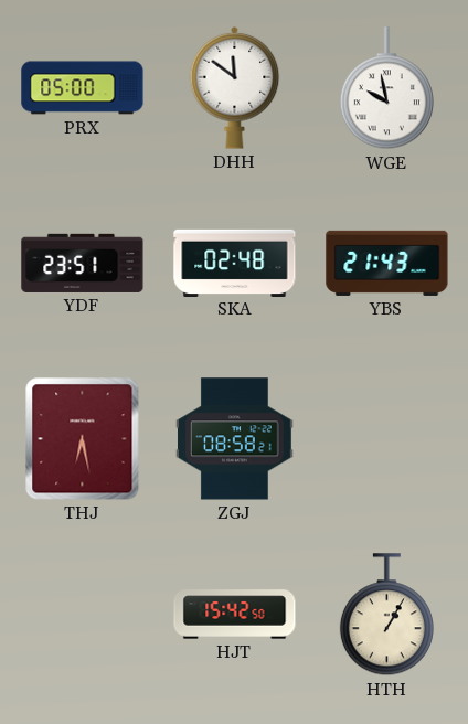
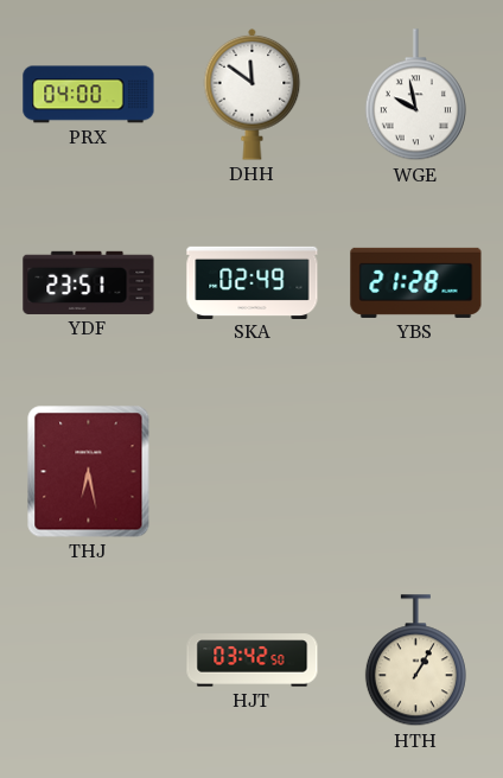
PRX: 05:00 -> 04:00 (89, 95)
SKA: 02:48 -> 02:49 (253, 282)
YBS: 21:43 -> 21:28 (416, 282)
ZGJ: 08:58 -> none (235, 439)
HJT: 15:42 -> 03:42 (253, 661)
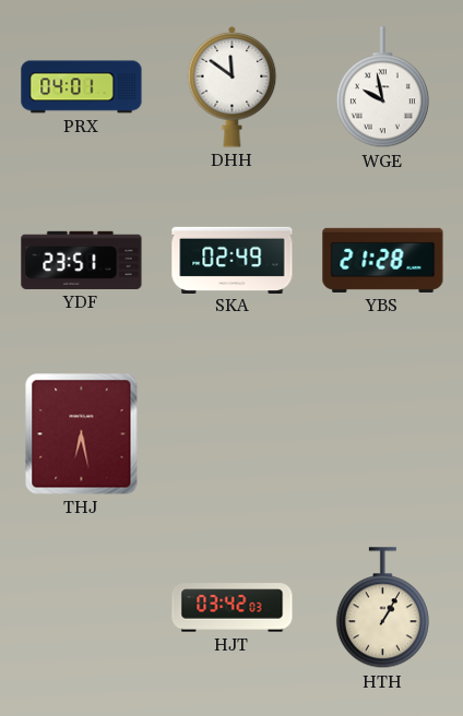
PRX: 04:00 -> 04:01 (82, 87)
HJT: 03:42:50 -> 03:42:03 (233, 608)
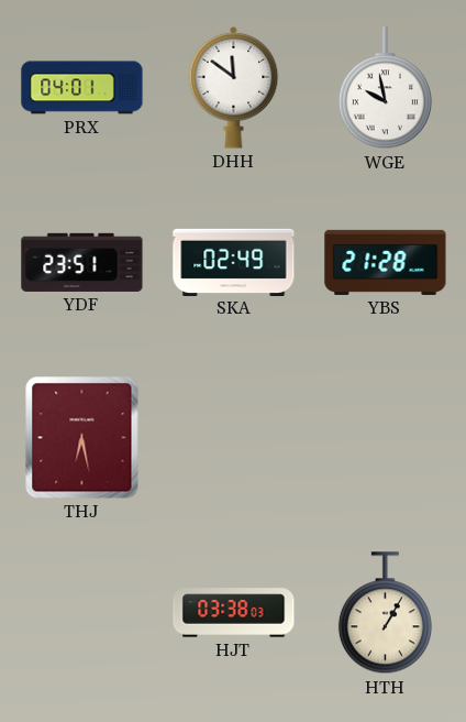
HJT: 03:42 -> 03:38 (234, 613)
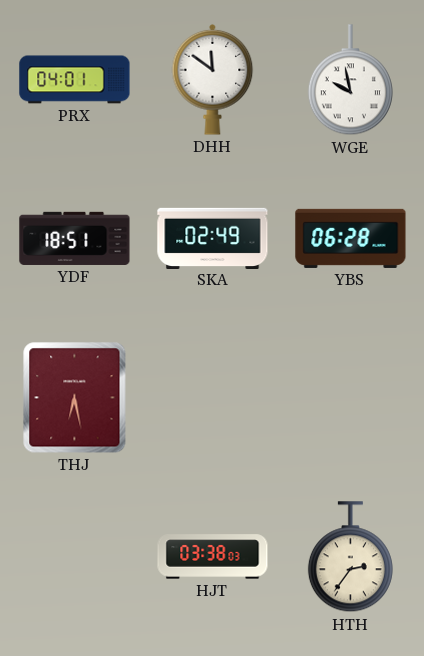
YDF: 23:51 -> 18:51 (75, 238)
YBS: 21:28 -> 06:28 (351, 238)
HTH: 1:05 -> 2:36 (350, 557)
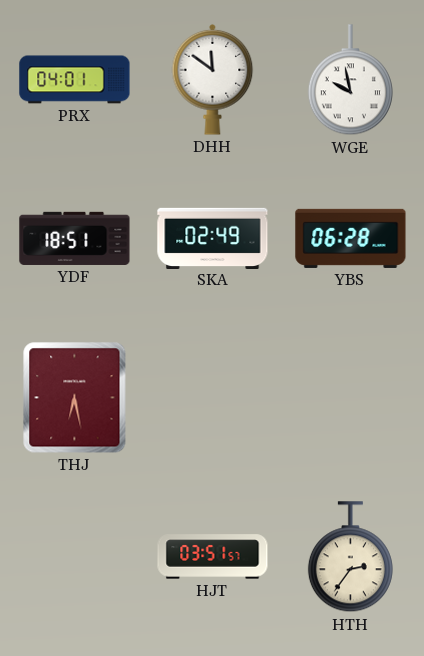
HJT: 03:38 -> 03:51 (213, 557)
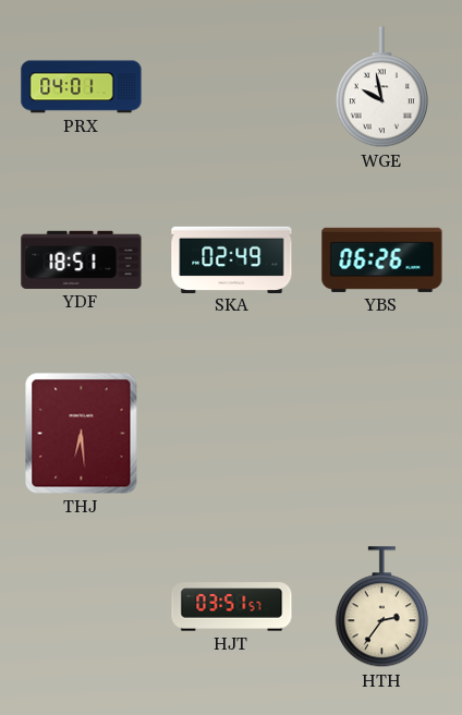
DHH: 11:51 -> none (213, 79)
YBS: 06:28 -> 06:26 (382, 259)
THJ: 6:28 -> 6:29 (82, 434)
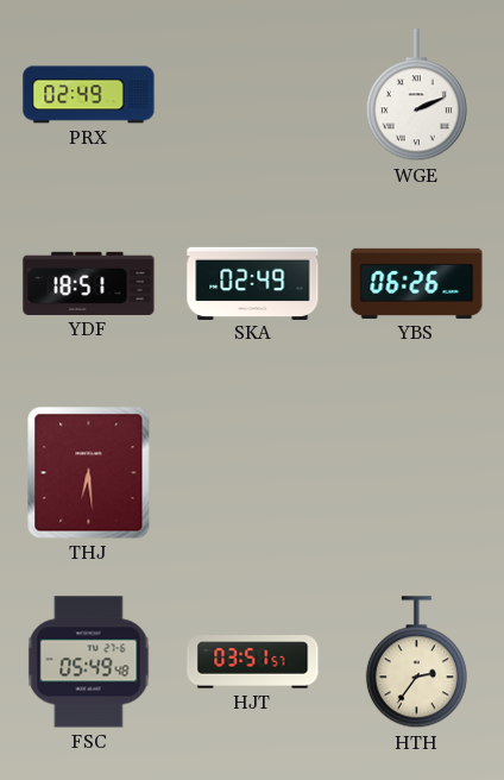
PRX: 04:01 -> 02:49 (89, 95)
WGE: 9:58 -> 2:11 (416, 95)
FSC: none -> 05:49 (89, 662)
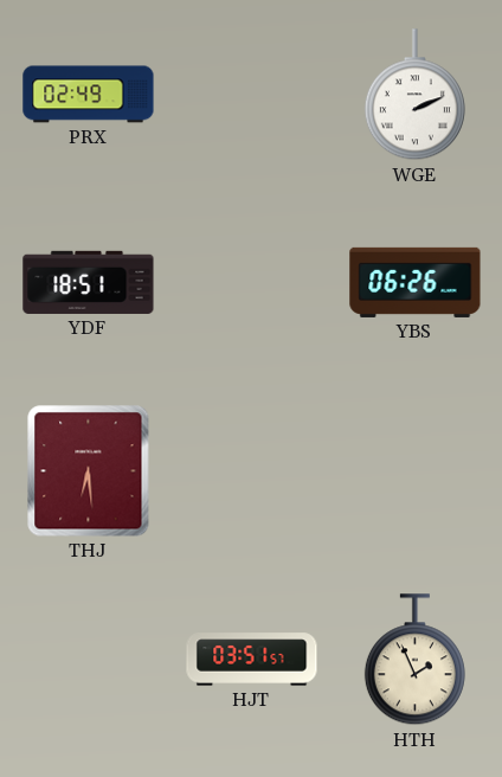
SKA: 02:49 -> none (253, 283)
FSC: 05:49 -> none (89, 662)
HTH: 2:36 -> 1:56 (414, 660)
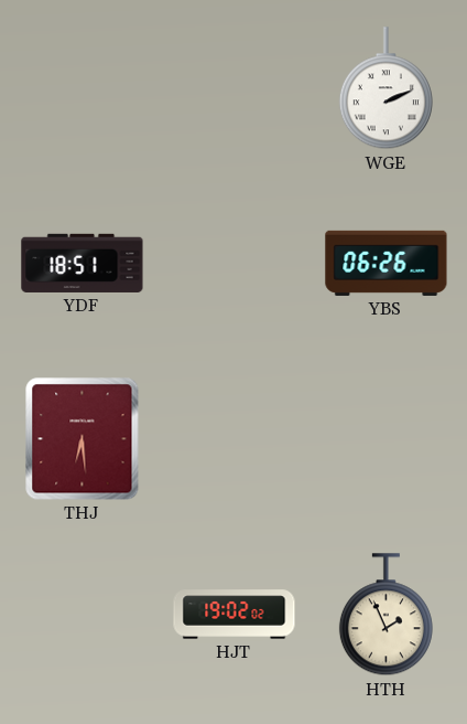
PRX: 02:49 -> none (89, 95)
HJT: 03:51 -> 19:02 (235, 615)
